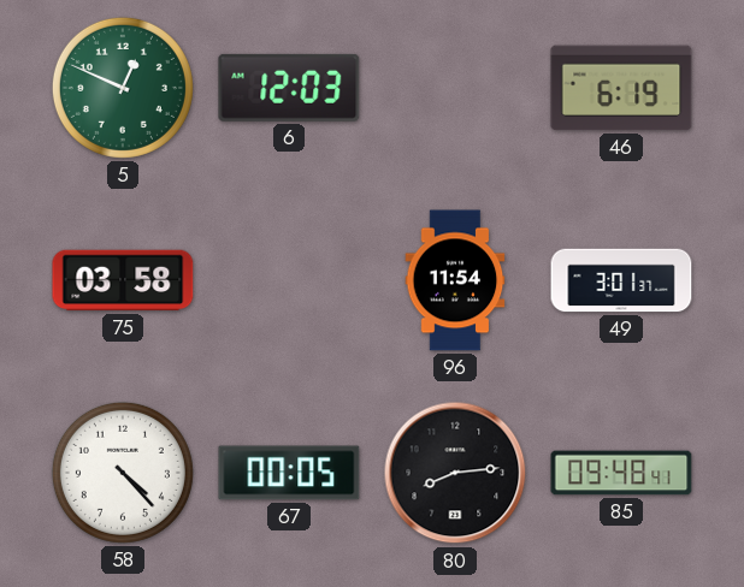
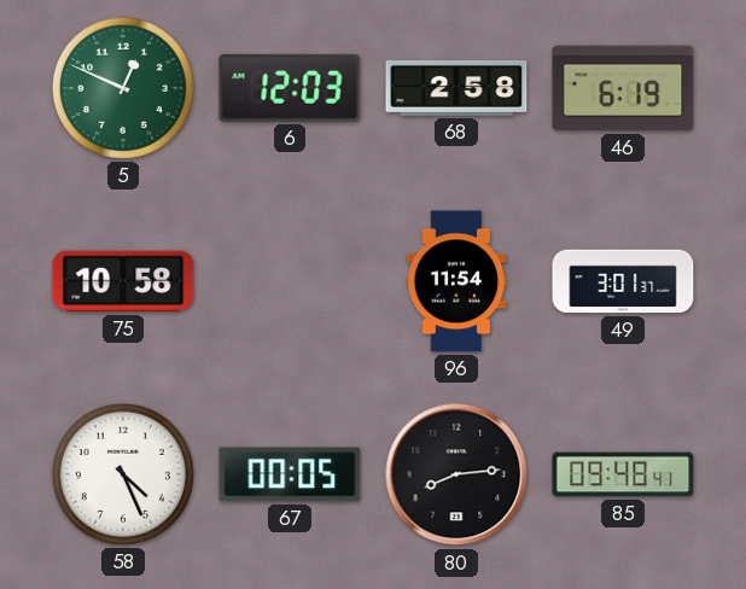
68: none -> 2:58 (456, 88)
75: 03:58 -> 10:58 (123, 281)
58: 4:23 -> 4:26 (123, 474)
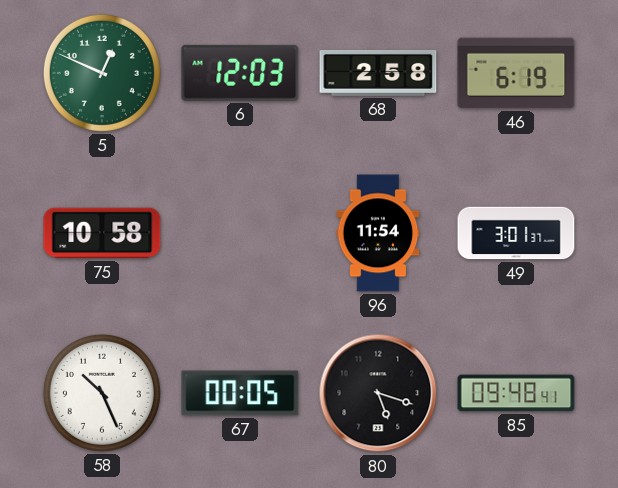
58: 4:26 -> 10:26 (102, 393)
80: 8:14 -> 5:18 (378, 393)
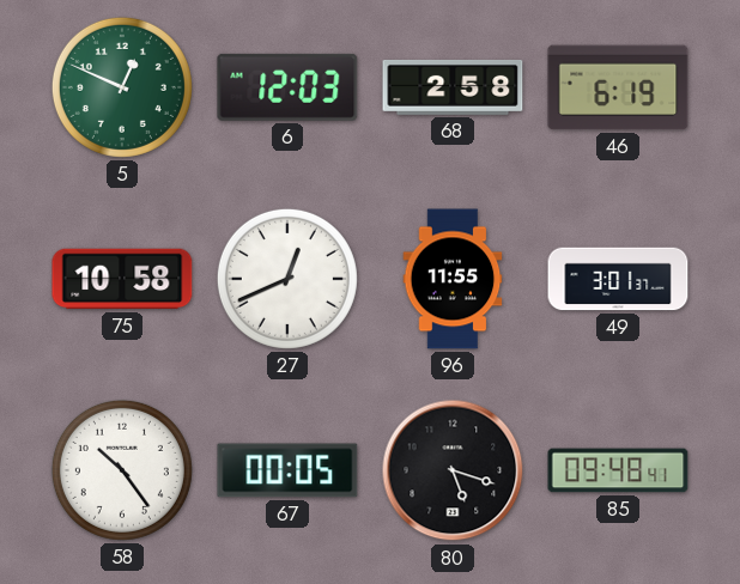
27: none -> 12:41 (287, 279)
96: 11:54 -> 11:55 (453, 279)
58: 10:26 -> 10:24 (122, 470)
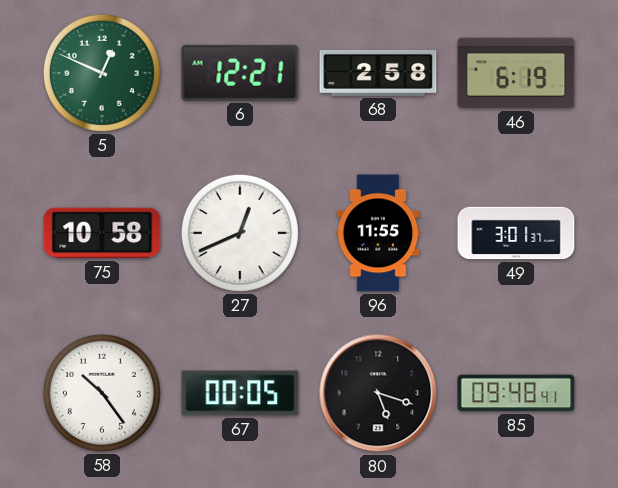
6: 12:03 -> 12:21 (240, 73)
